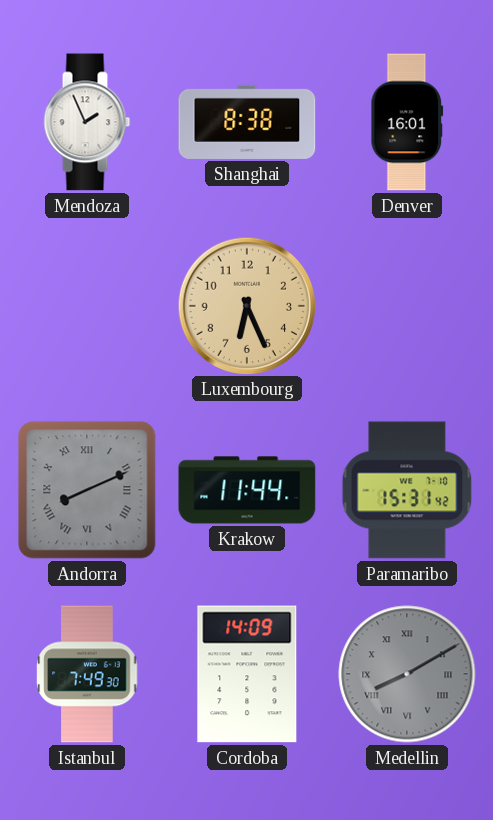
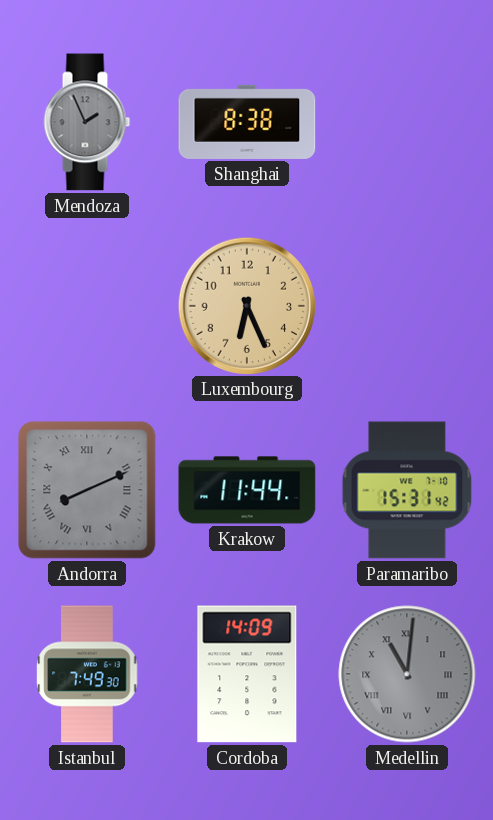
Mendoza dial: white -> grey (87, 122)
Denver: 16:01 -> none (407, 122)
Medellin: 8:10 -> 11:01 (407, 674)
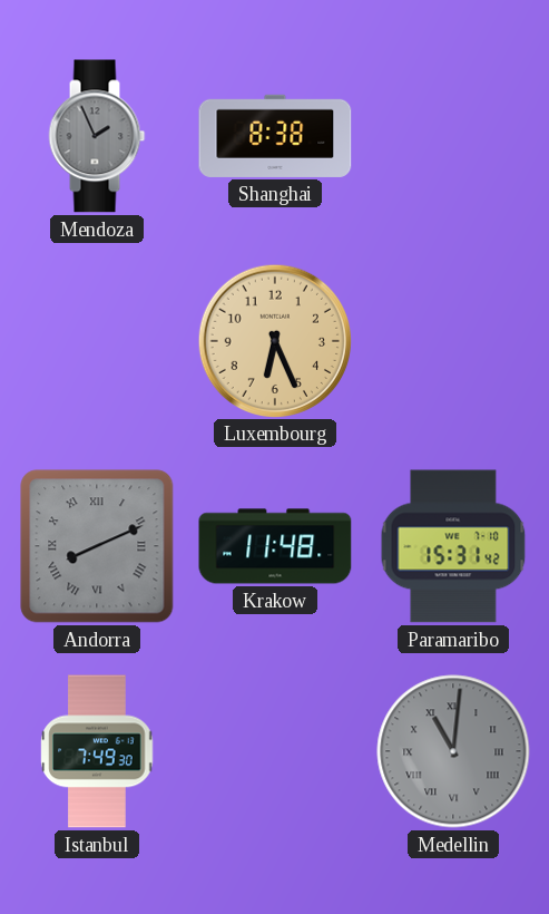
Krakow: 11:44 -> 11:48 (275, 546)
Cordoba: 14:09 -> none (247, 674)
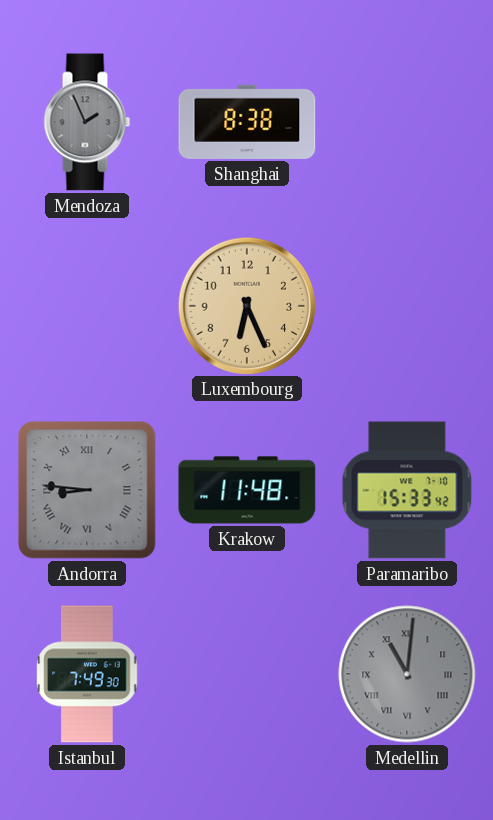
Andorra: 8:11 -> 8:46 (87, 490)
Paramaribo: 15:31 -> 15:33 (407, 490)
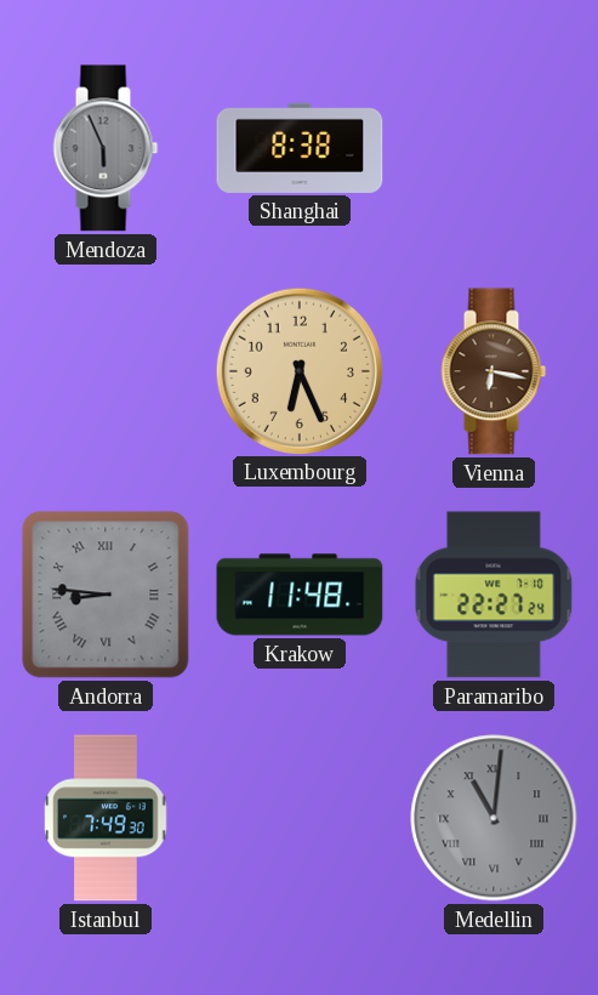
Mendoza: 1:56 -> 5:56 (106, 148)
Vienna: none -> 6:17 (494, 371)
Paramaribo: 15:33 -> 22:27 (494, 595)
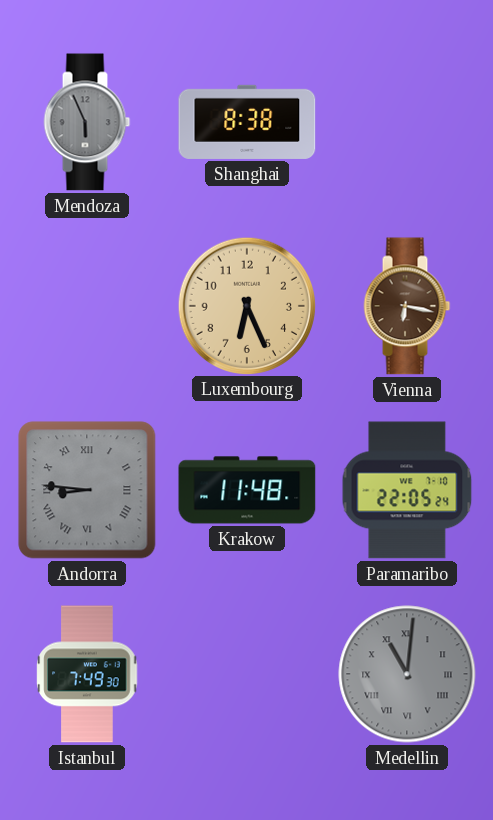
Paramaribo: 22:27 -> 22:05 (407, 490)
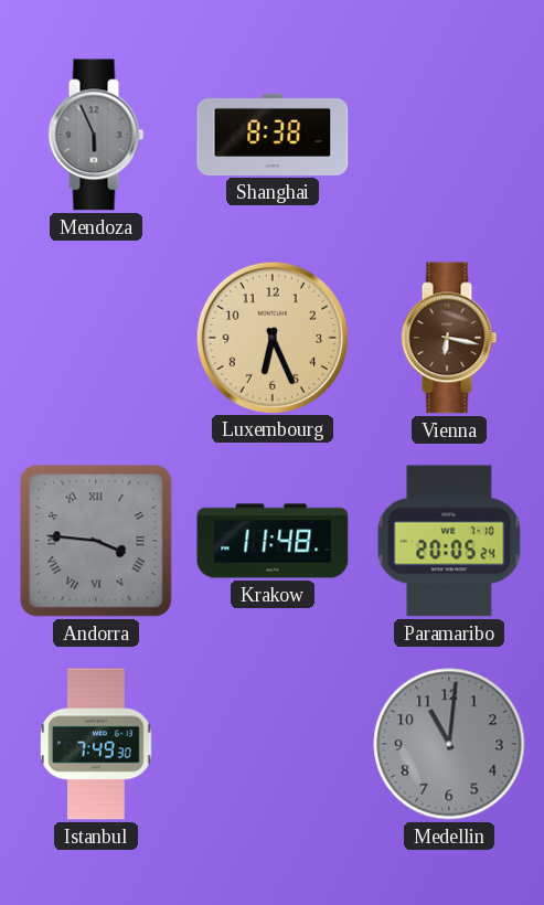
Andorra: 8:46 -> 3:46 (96, 541)
Paramaribo: 22:05 -> 20:05 (449, 541)
Medellin numerals: Roman -> Arabic (449, 744)
